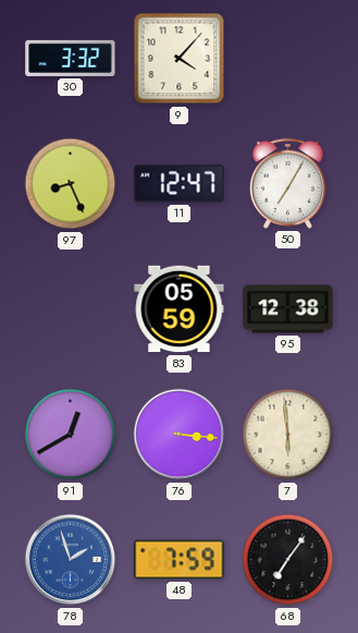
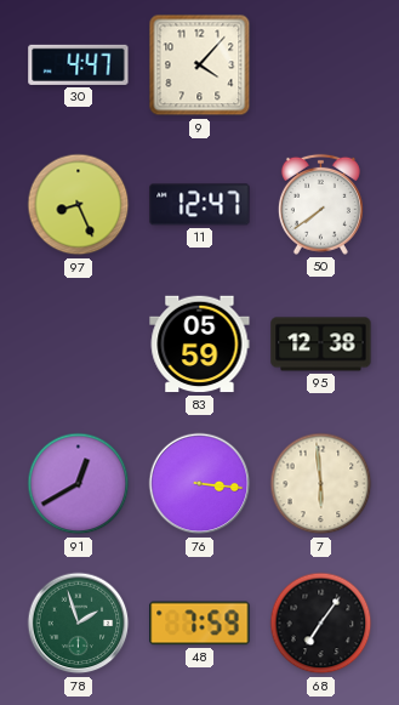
30: 3:32 -> 4:47 (79, 64)
50: 7:05 -> 7:39 (320, 204)
78 dial: blue -> green (79, 624)
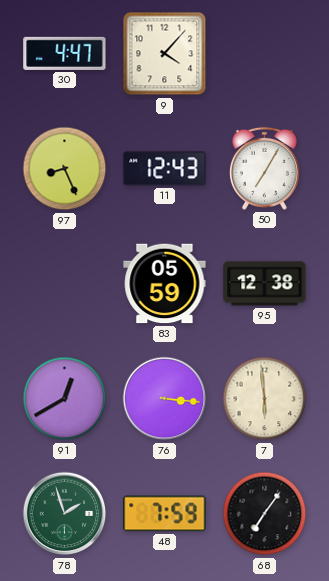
11: 12:47 -> 12:43 (165, 169)
50: 7:39 -> 7:05 (264, 168)
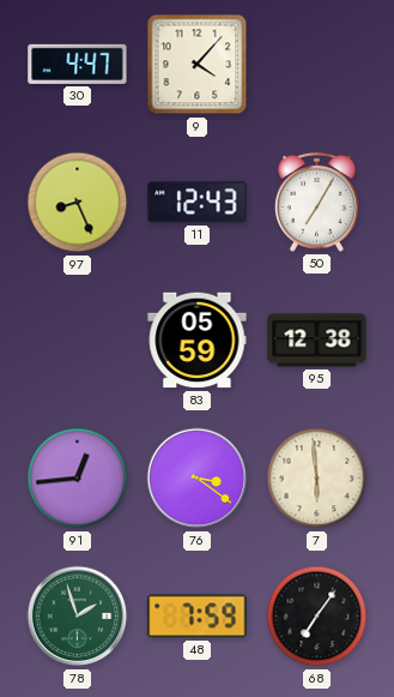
91: 12:40 -> 12:44 (78, 479)
76: 3:16 -> 3:21 (198, 479)
